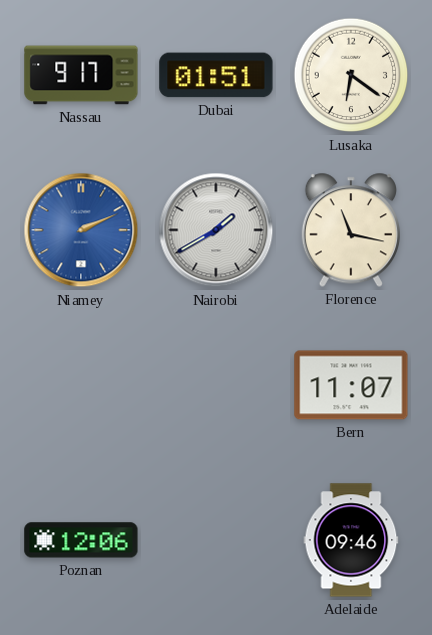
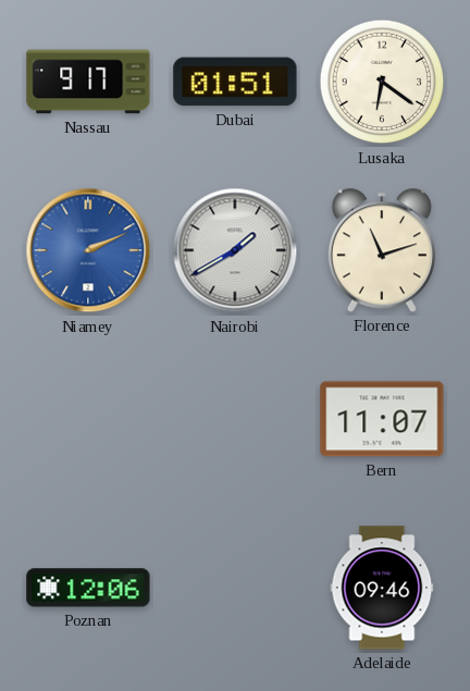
Florence: 11:17 -> 11:12 (382, 250)
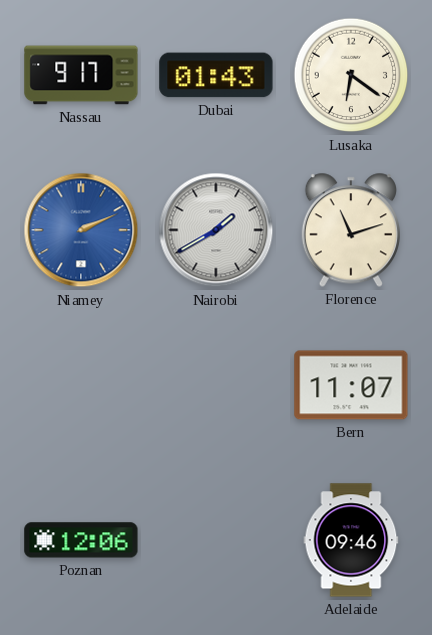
Dubai: 01:51 -> 01:43 (216, 75)
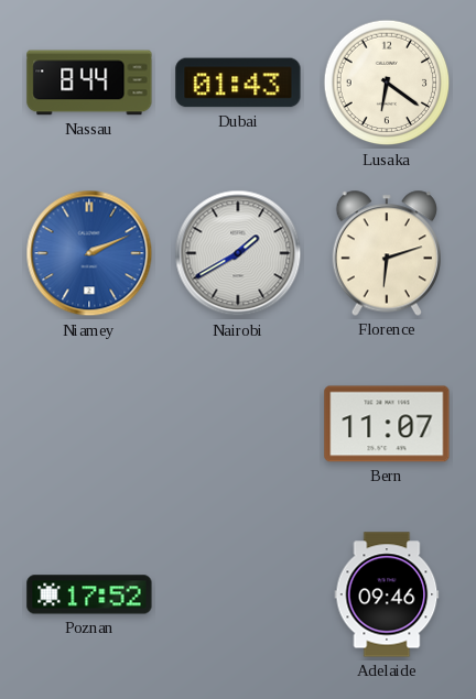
Nassau: 9:17 -> 8:44 (89, 83)
Florence: 11:12 -> 6:12 (387, 253)
Poznan: 12:06 -> 17:52 (89, 594)
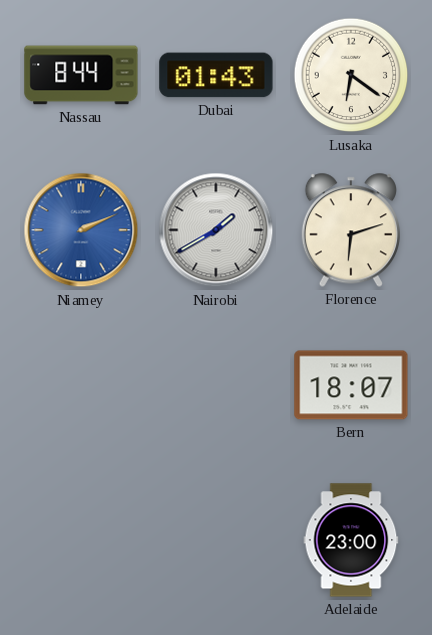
Bern: 11:07 -> 18:07 (351, 385)
Poznan: 17:52 -> none (89, 594)
Adelaide: 09:46 -> 23:00 (351, 540)
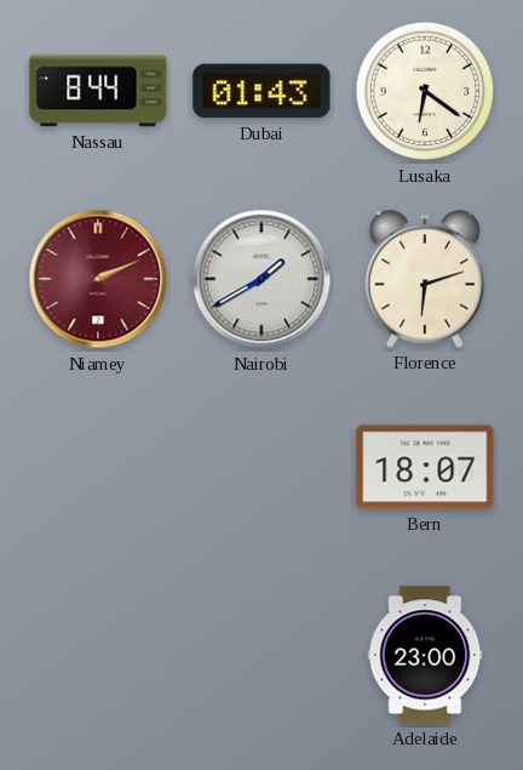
Niamey dial: blue -> burgundy (98, 279)
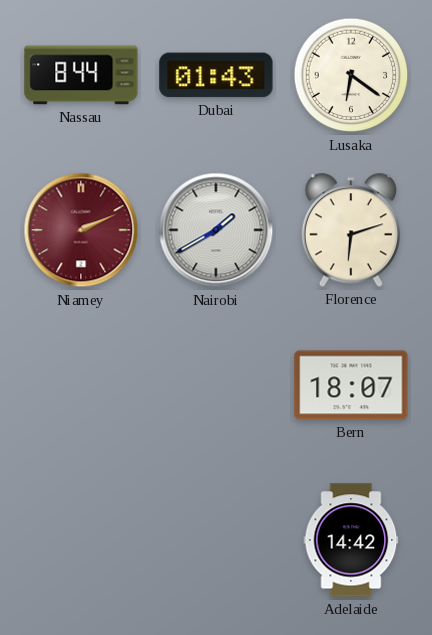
Adelaide: 23:00 -> 14:42 (351, 540)
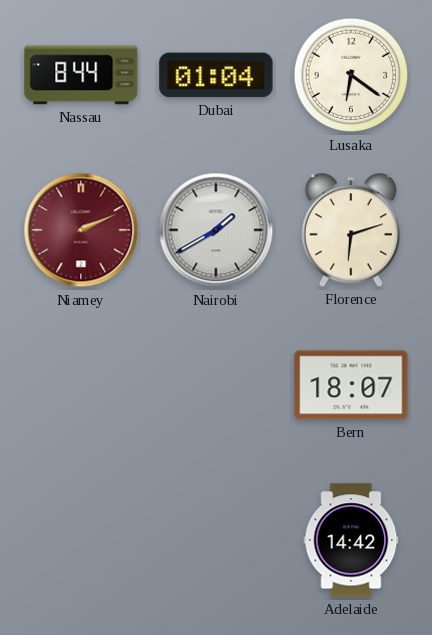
Dubai: 01:43 -> 01:04 (216, 75)
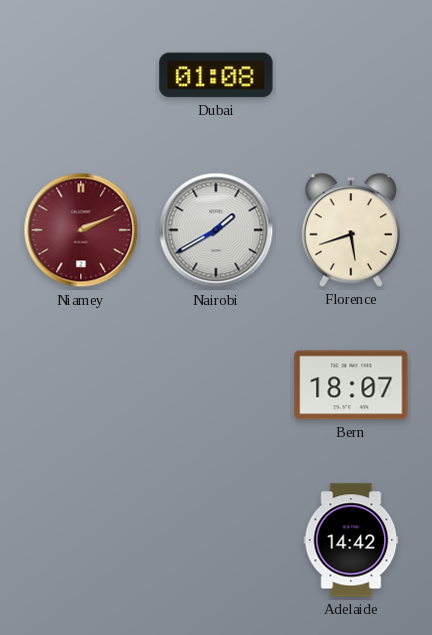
Nassau: 8:44 -> none (81, 75)
Dubai: 01:04 -> 01:08 (216, 75)
Lusaka: 6:21 -> none (351, 75)
Florence: 6:12 -> 5:42 (351, 230)
